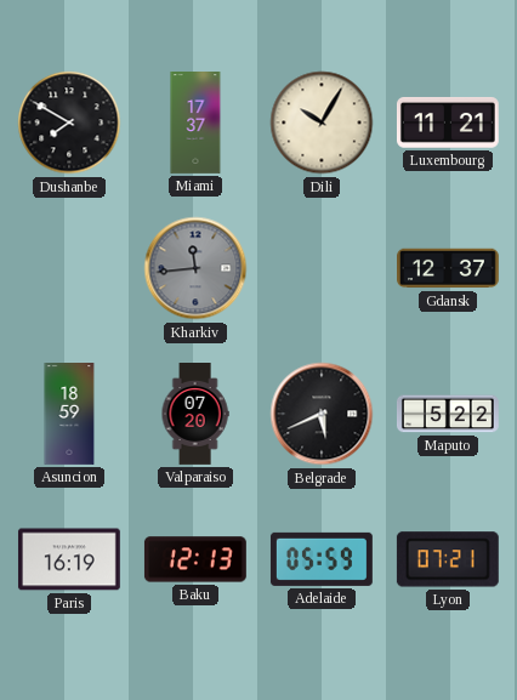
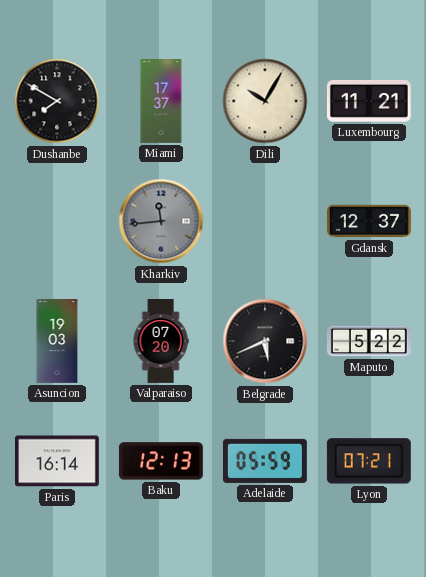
Asuncion: 18:59 -> 19:03 (57, 342)
Paris: 16:19 -> 16:14 (57, 461)
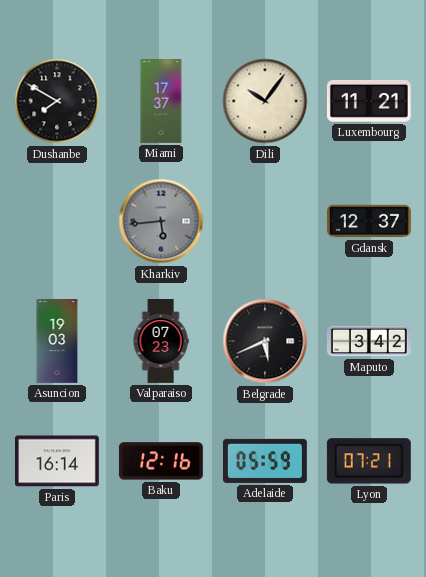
Dili: 10:05 -> 10:06 (265, 101)
Kharkiv: 11:44 -> 5:44 (161, 221)
Valparaiso: 07:20 -> 07:23 (161, 342)
Maputo: 5:22 -> 3:42 (369, 341)
Baku: 12:13 -> 12:16 (161, 461)
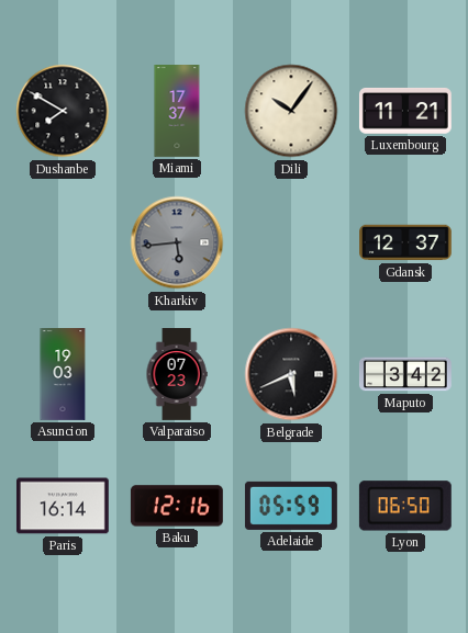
Lyon: 07:21 -> 06:50 (405, 506)
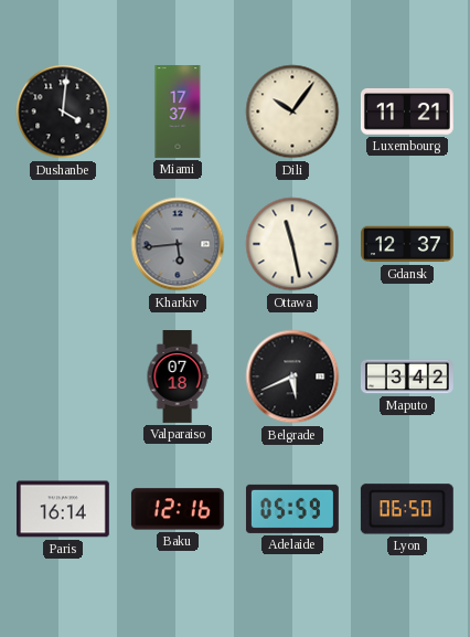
Dushanbe: 7:50 -> 4:01 (63, 112)
Ottawa: none -> 11:28 (292, 244)
Asuncion: 19:03 -> none (63, 375)
Valparaiso: 07:23 -> 07:18 (178, 378)
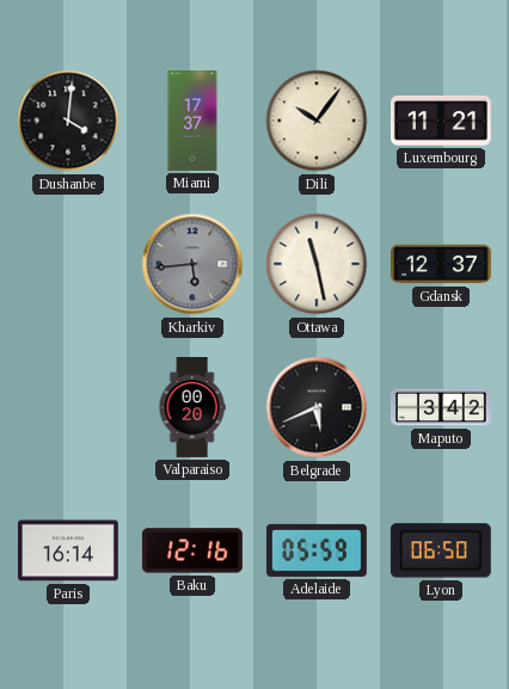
Valparaiso: 07:18 -> 00:20 (192, 408)
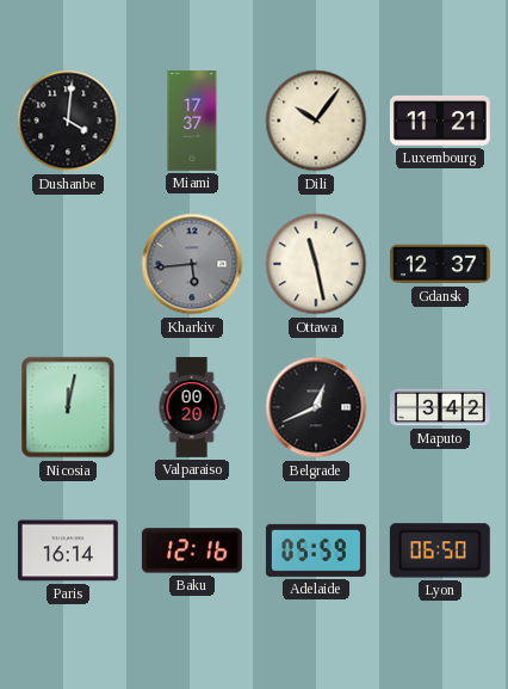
Nicosia: none -> 12:02 (68, 407)
Belgrade: 5:41 -> 12:41 (316, 407)
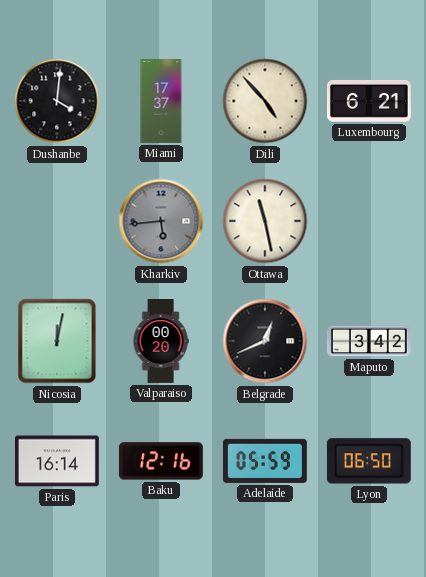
Dili: 10:06 -> 4:53 (265, 101)
Luxembourg: 11:21 -> 6:21 (369, 101)
Gdansk: 12:37 -> none (441, 264)
